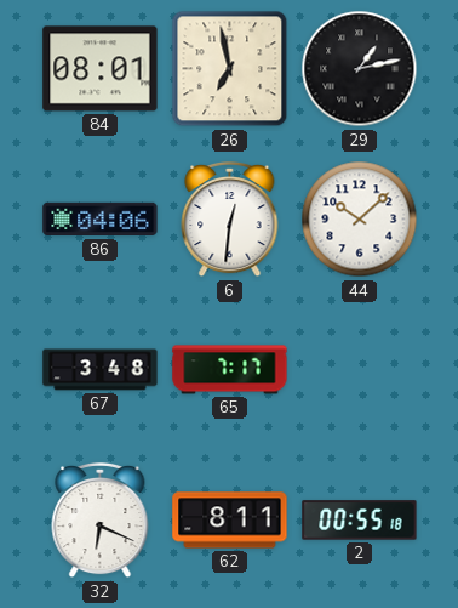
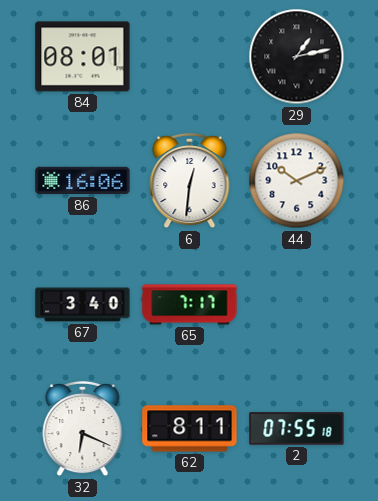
26: 6:58 -> none (230, 69)
86: 04:06 -> 16:06 (83, 181)
44: 10:08 -> 10:11 (297, 181)
67: 3:48 -> 3:40 (83, 305)
2: 00:55 -> 07:55 (297, 429)
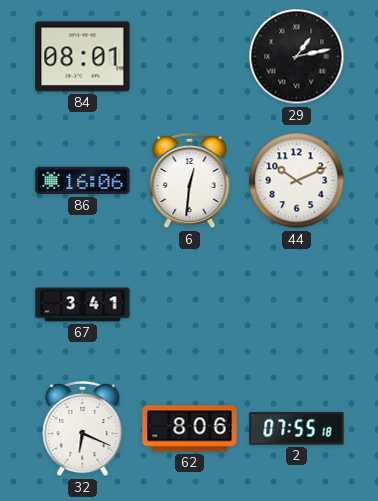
67: 3:40 -> 3:41 (83, 305)
65: 7:17 -> none (190, 305)
62: 8:11 -> 8:06 (190, 429)
